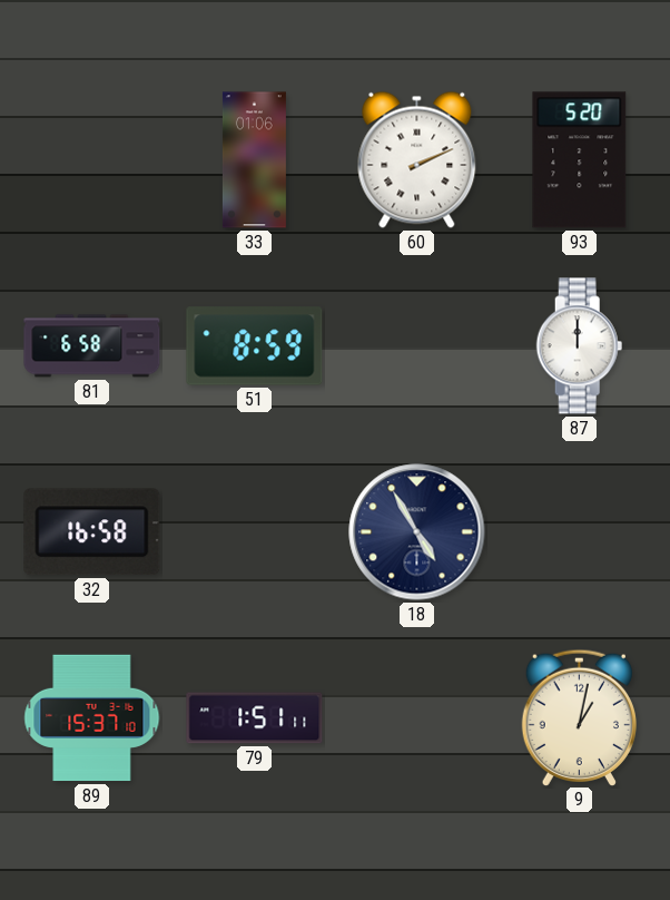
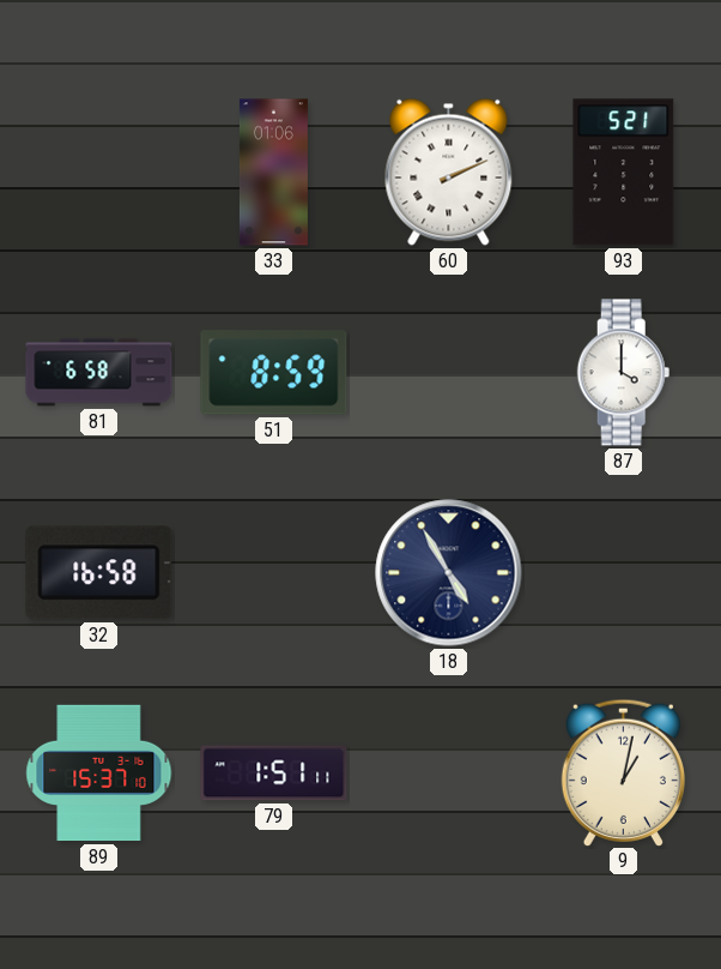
93: 5:20 -> 5:21 (624, 173)
87: 12:00 -> 4:00 (624, 373)
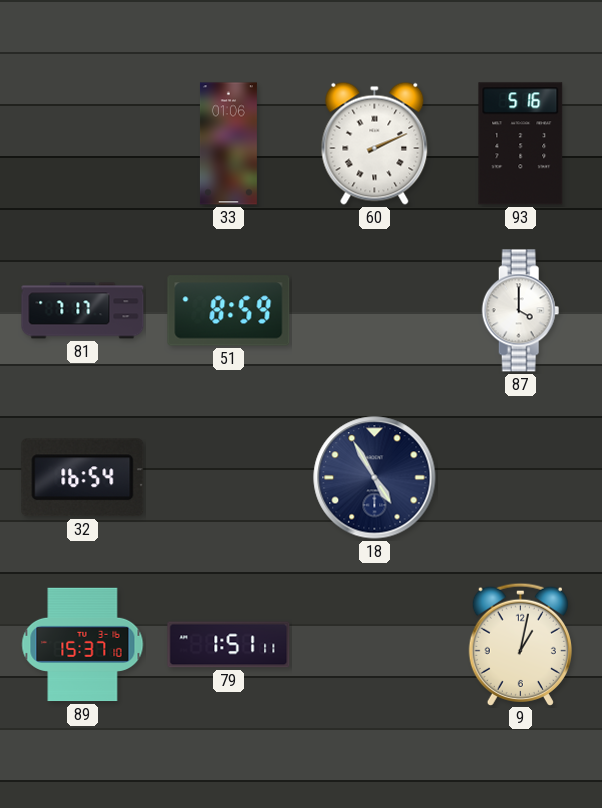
93: 5:21 -> 5:16 (521, 144)
81: 6:58 -> 7:17 (83, 311)
32: 16:58 -> 16:54 (83, 478)
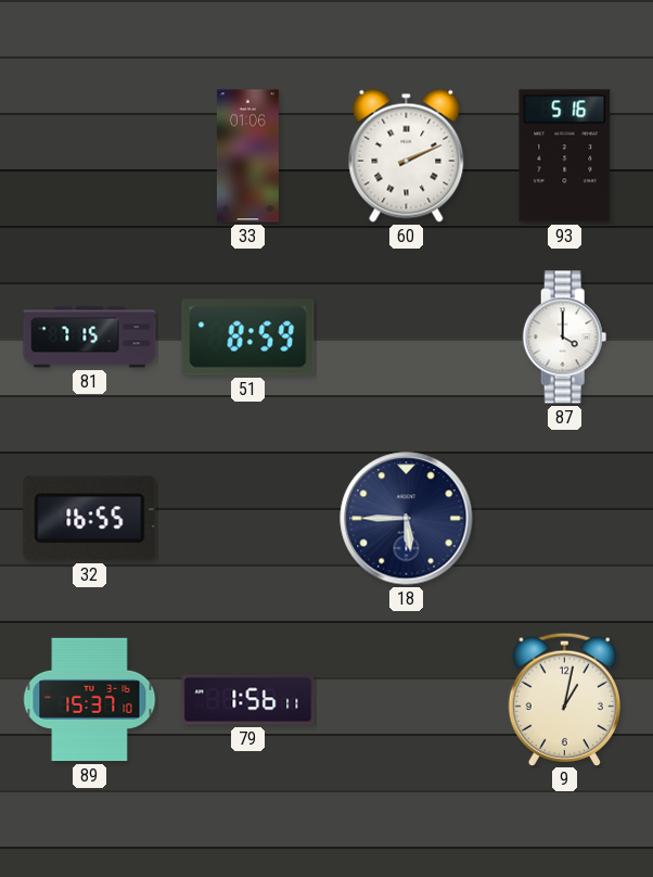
81: 7:17 -> 7:15 (90, 338)
32: 16:54 -> 16:55 (90, 519)
18: 4:55 -> 5:45 (407, 519)
79: 1:51 -> 1:56 (248, 700)
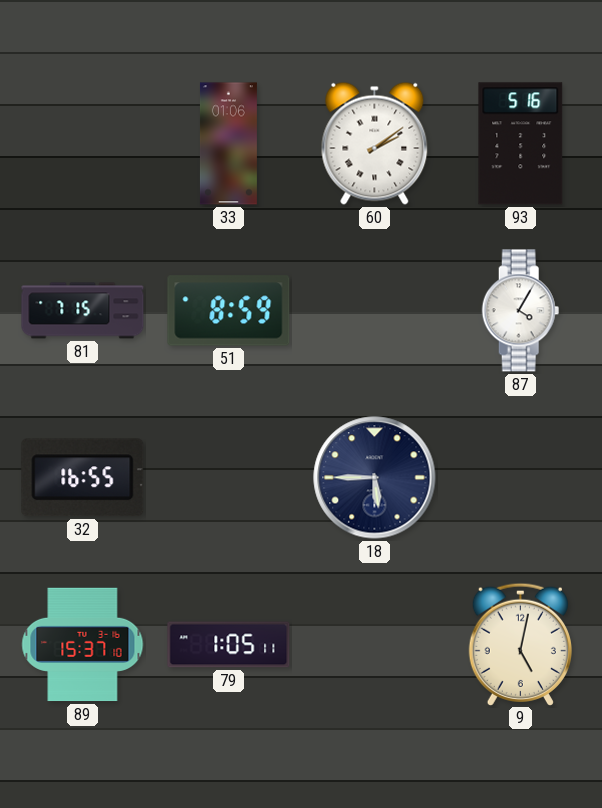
60: 2:11 -> 2:09 (375, 143)
87: 4:00 -> 4:05 (521, 311)
79: 1:56 -> 1:05 (229, 645)
9: 1:02 -> 5:02 (520, 644)
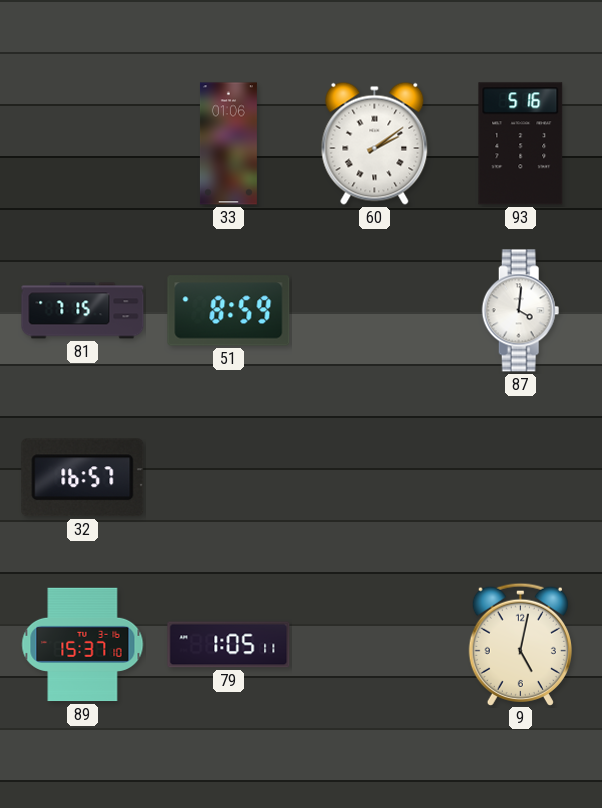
87: 4:05 -> 4:01 (521, 311)
32: 16:55 -> 16:57 (83, 478)
18: 5:45 -> none (375, 478)
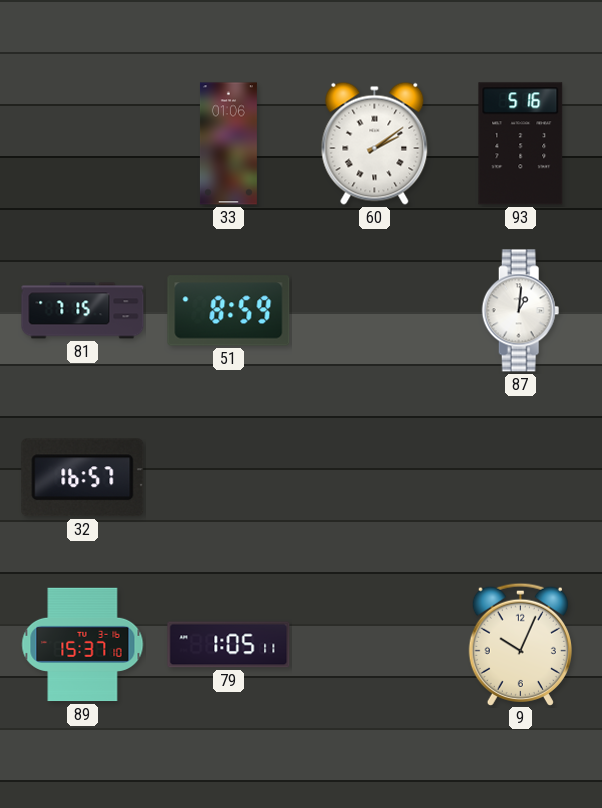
87: 4:01 -> 1:01 (521, 311)
9: 5:02 -> 10:04 (520, 644)
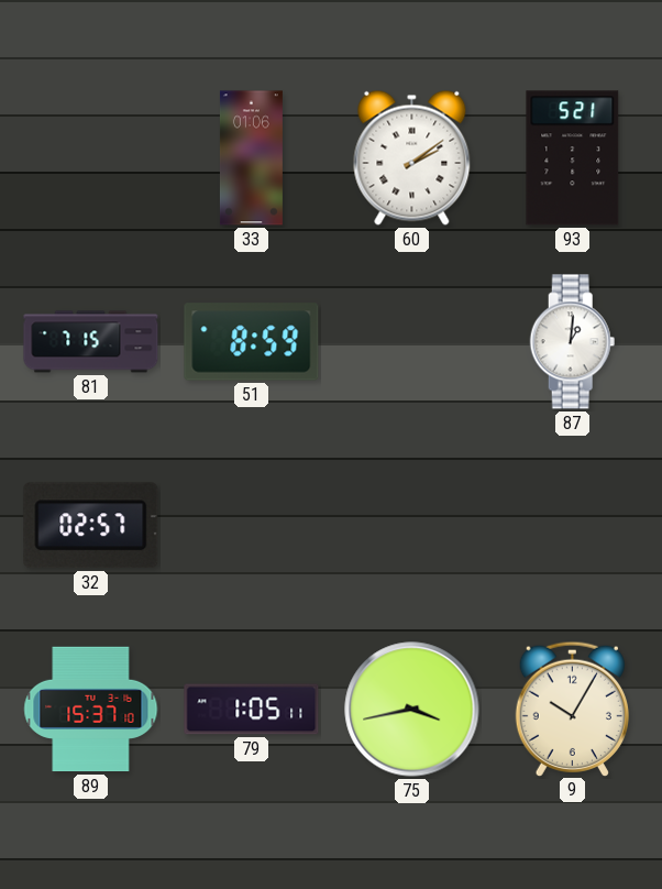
93: 5:16 -> 5:21 (573, 158)
32: 16:57 -> 02:57 (91, 526)
75: none -> 3:43 (412, 710)
9: 10:04 -> 10:05 (572, 709)
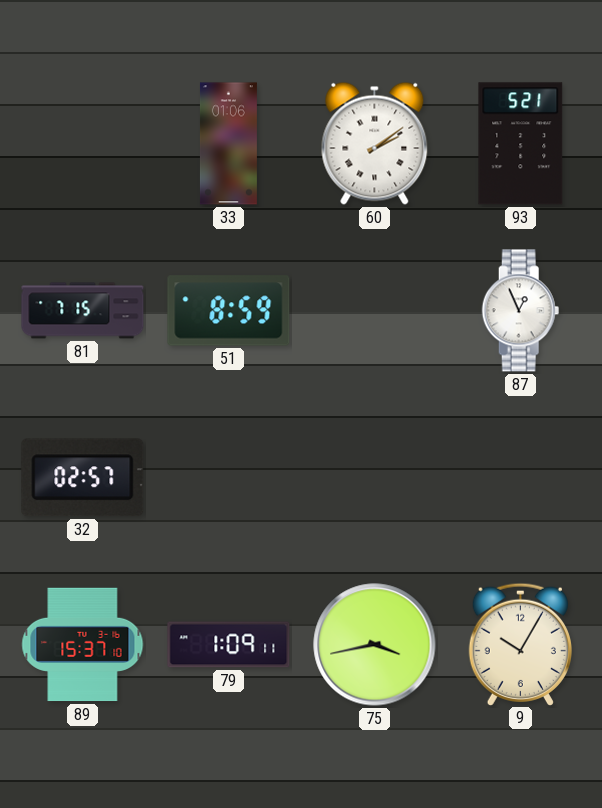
87: 1:01 -> 12:56 (521, 311)
79: 1:05 -> 1:09 (229, 645)
